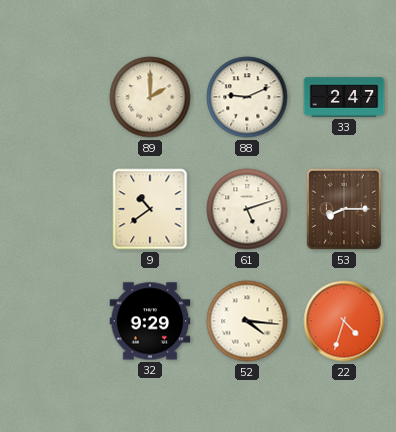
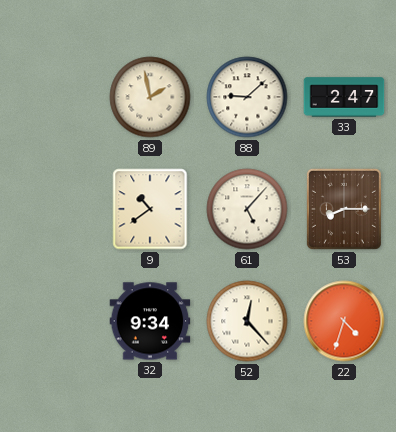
89: 2:00 -> 1:58 (150, 97)
88: 9:11 -> 9:08 (247, 97)
61: 5:12 -> 5:07 (247, 209)
32: 9:29 -> 9:34 (150, 321)
52: 4:16 -> 12:23 (247, 321)
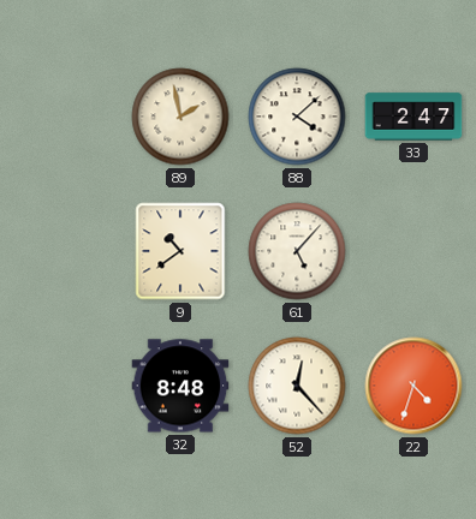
88: 9:08 -> 4:08 (297, 117)
53: 8:15 -> none (344, 209)
32: 9:34 -> 8:48 (180, 386)
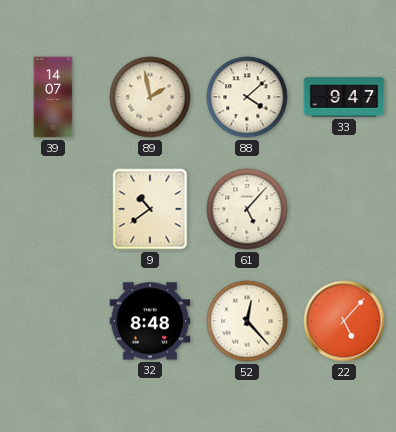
39: none -> 14:07 (53, 97)
33: 2:47 -> 9:47 (344, 97)
22: 4:33 -> 5:07 (344, 321)
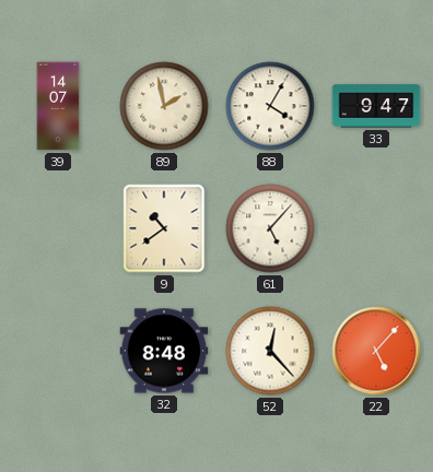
88: 4:08 -> 4:05 (270, 106)
